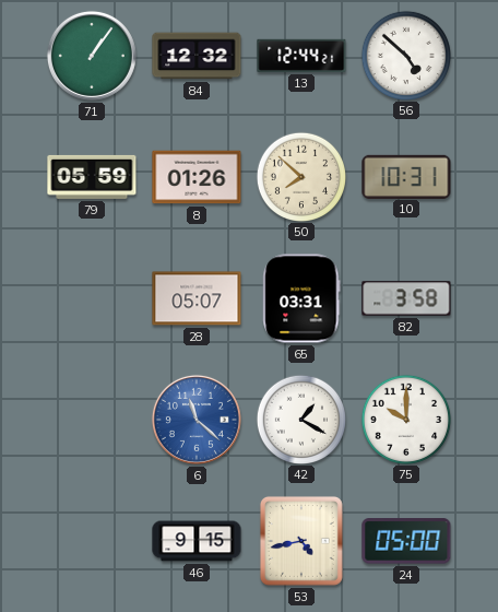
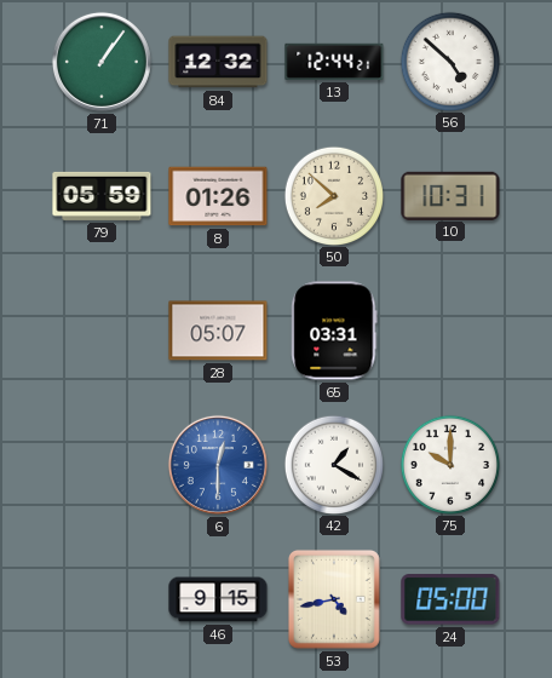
82: 3:58 -> none (406, 298)
6: 11:22 -> 12:30 (218, 465)
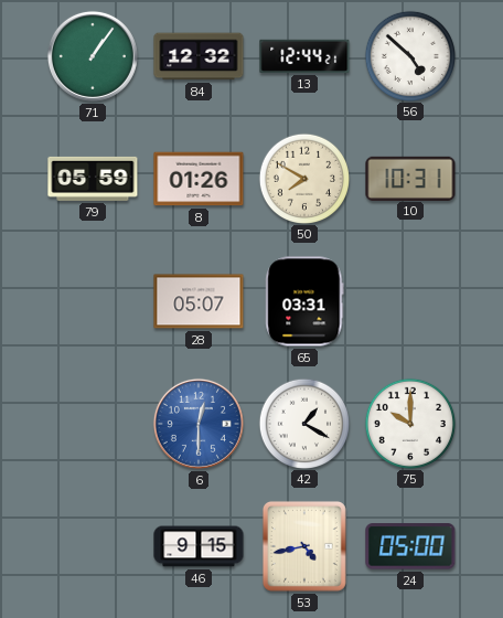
50: 7:52 -> 7:50 (303, 178)
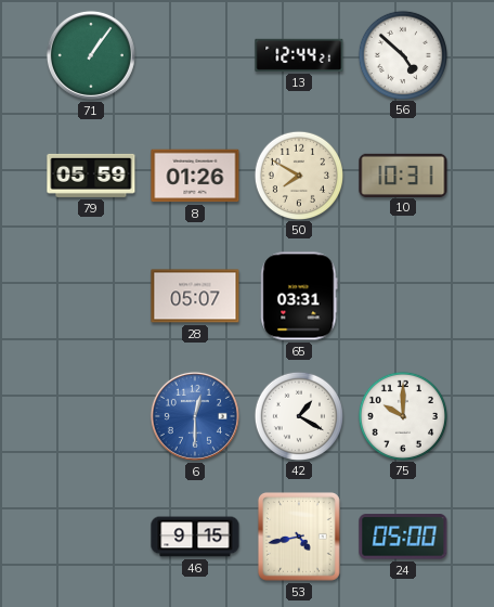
84: 12:32 -> none (199, 56)
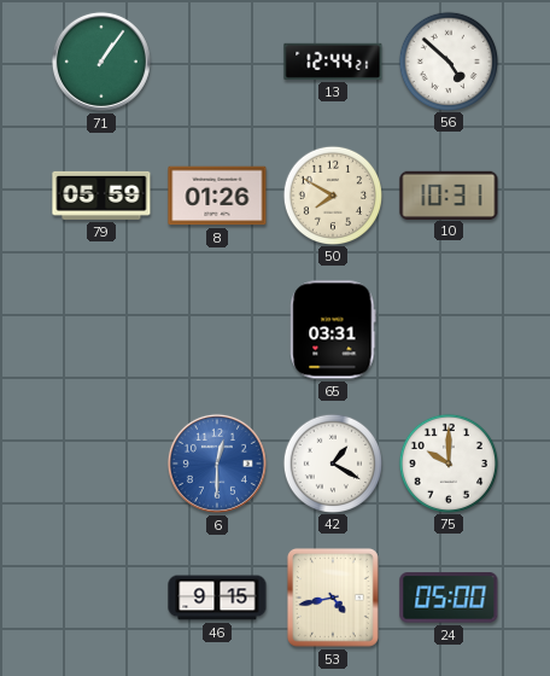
28: 05:07 -> none (195, 296)
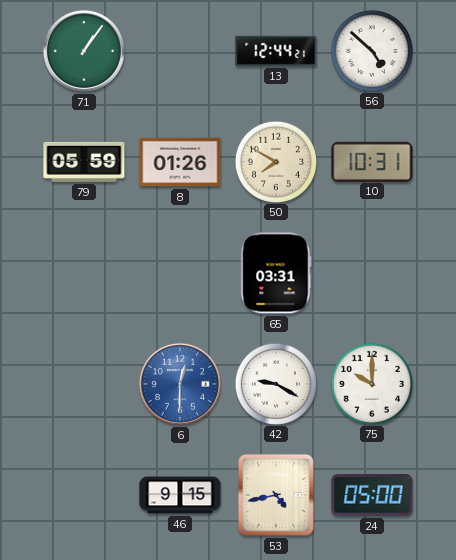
42: 1:20 -> 9:20 (275, 383)
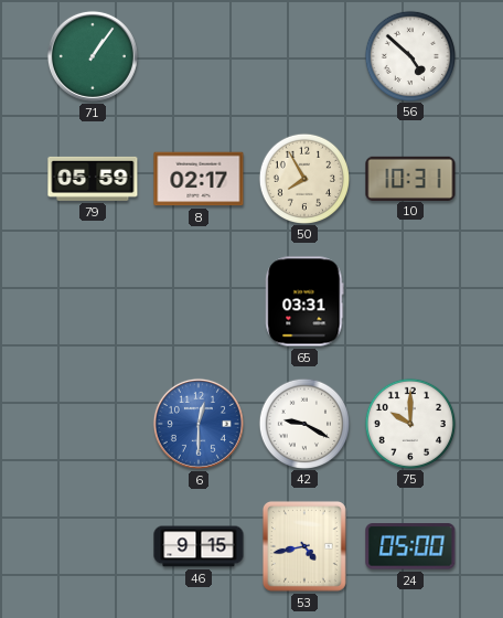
13: 12:44 -> none (276, 51)
8: 01:26 -> 02:17 (199, 179)
50: 7:50 -> 7:55 (303, 178)
